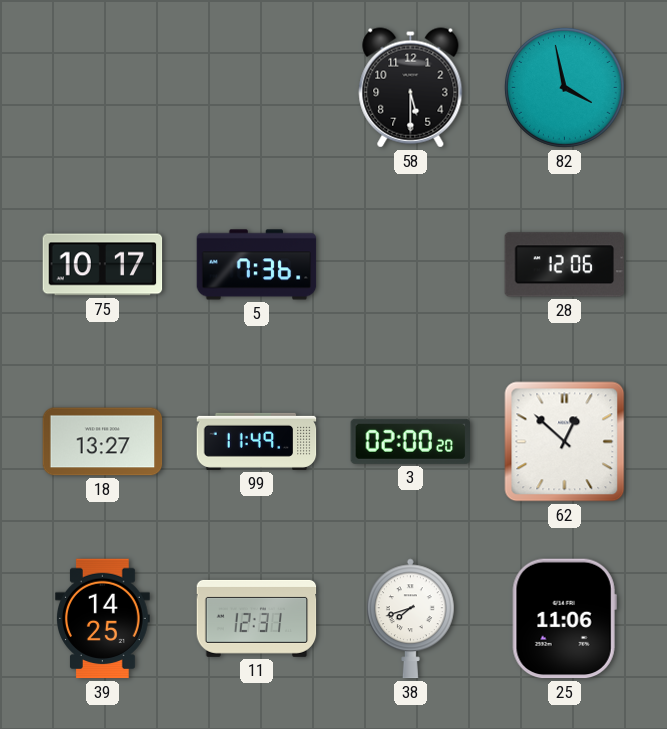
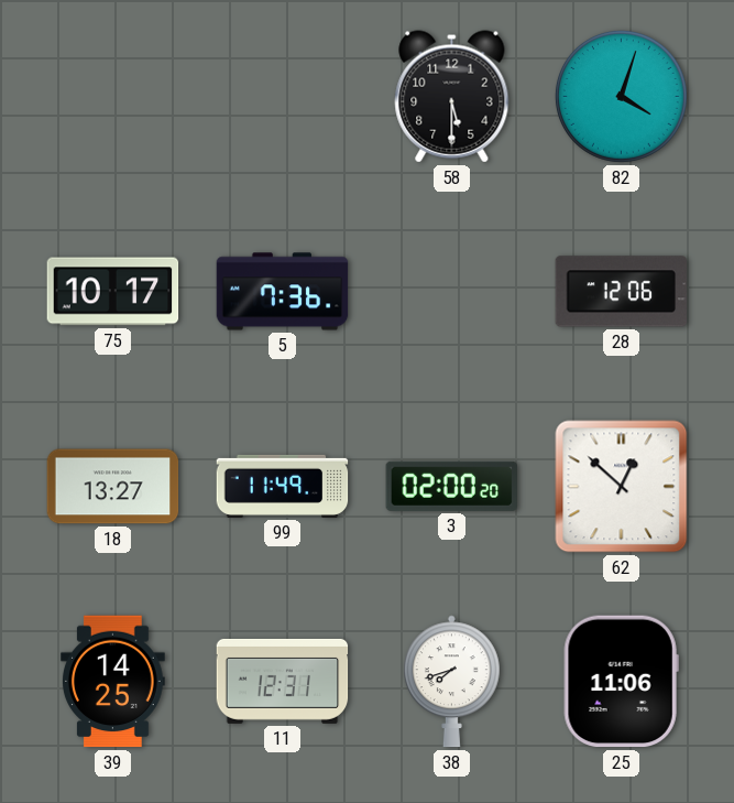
82: 3:58 -> 4:03 (621, 96)
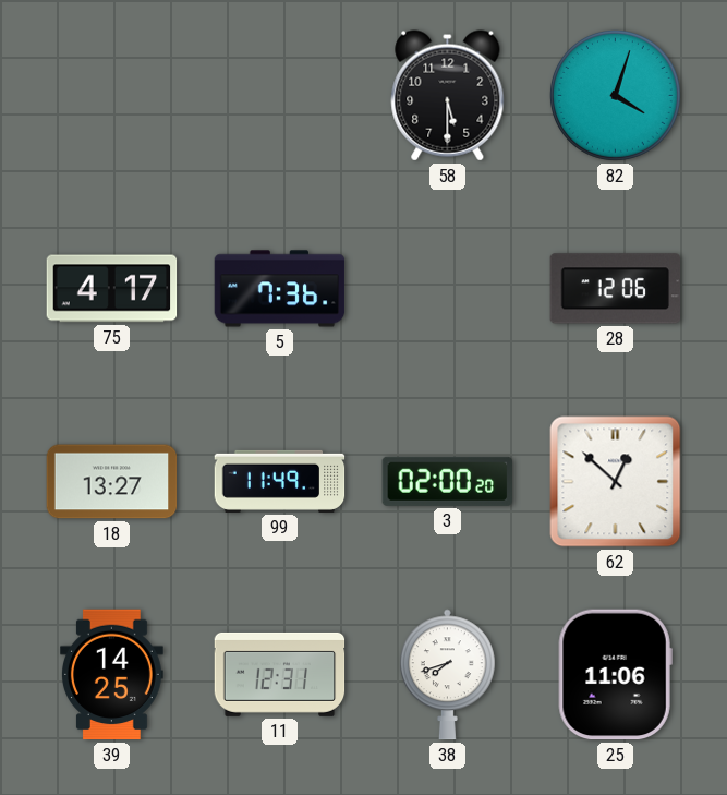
75: 10:17 -> 4:17 (112, 289)
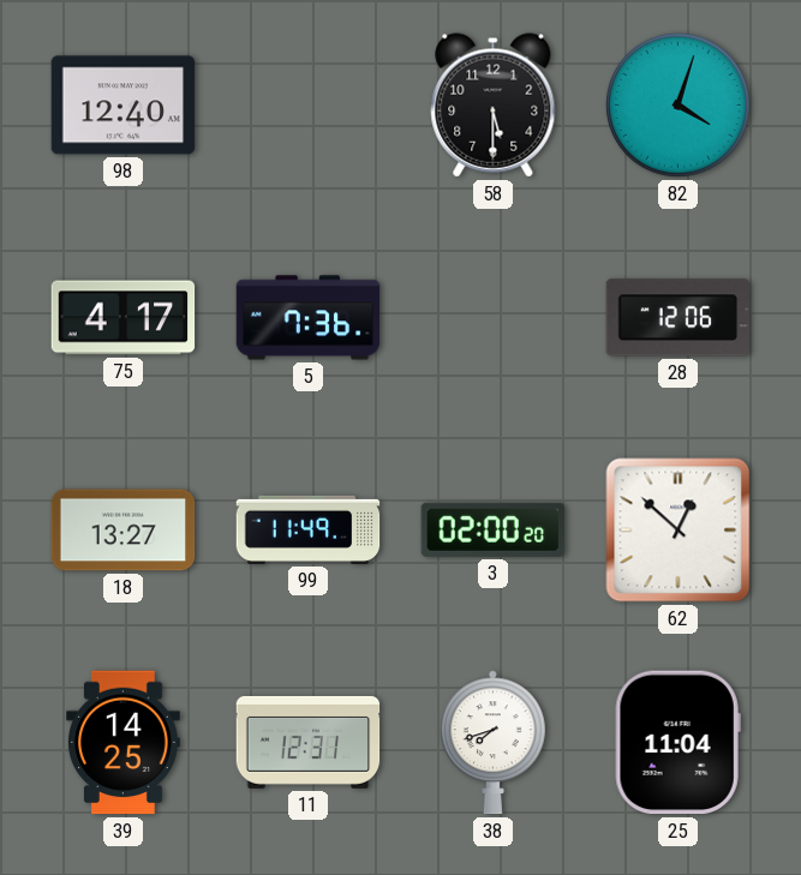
98: none -> 12:40 (124, 106)
25: 11:06 -> 11:04 (677, 743)
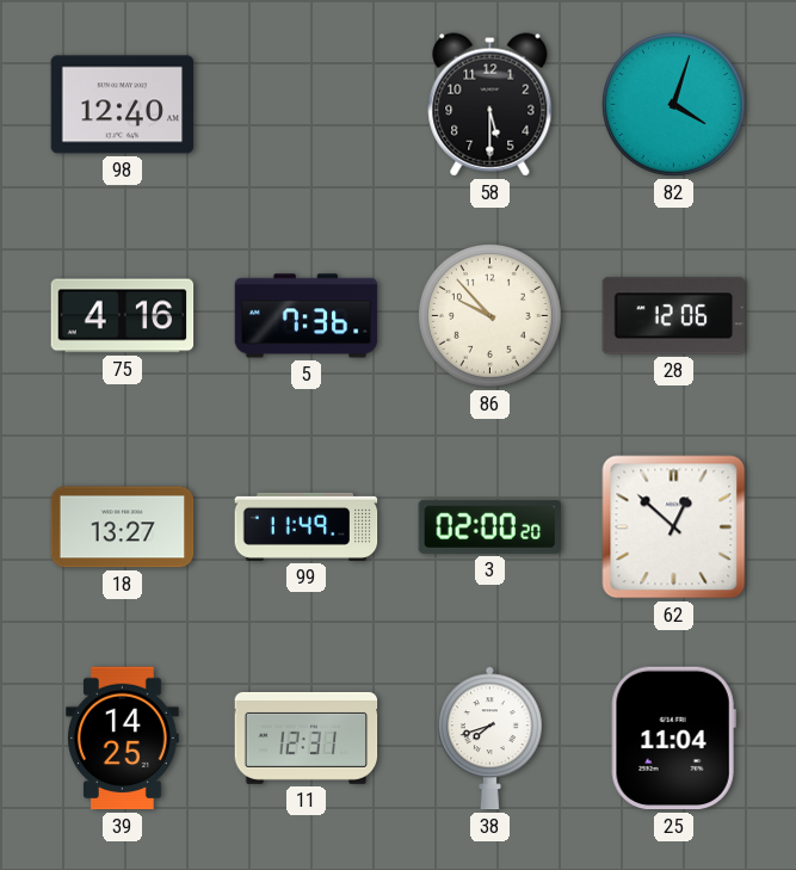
75: 4:17 -> 4:16 (123, 316)
86: none -> 9:53 (489, 315)
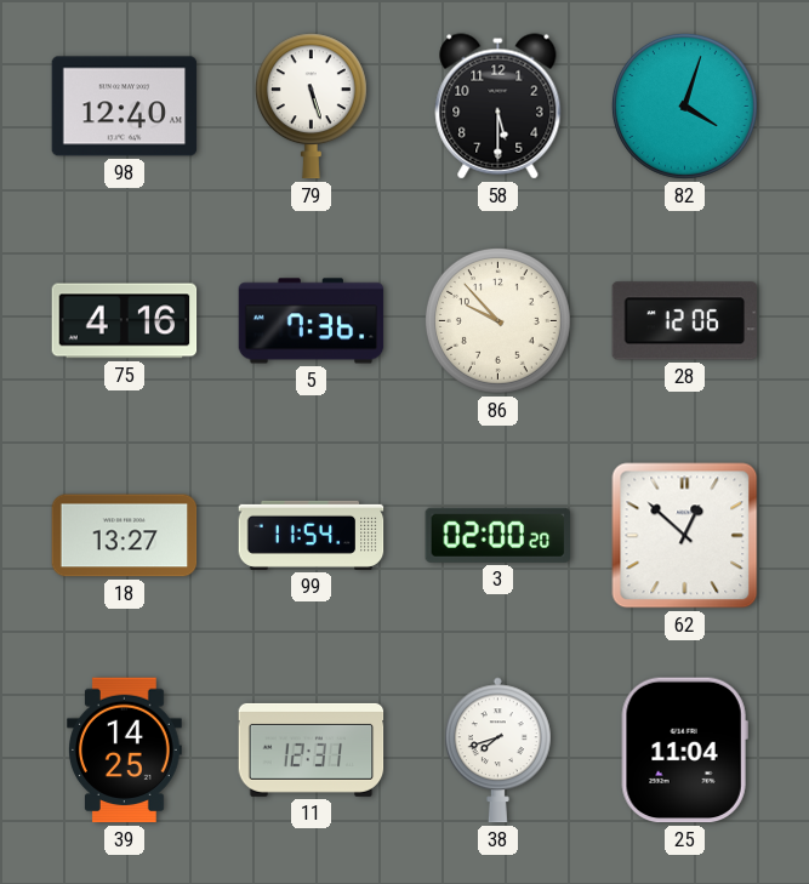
79: none -> 5:27 (311, 107)
99: 11:49 -> 11:54 (312, 535)
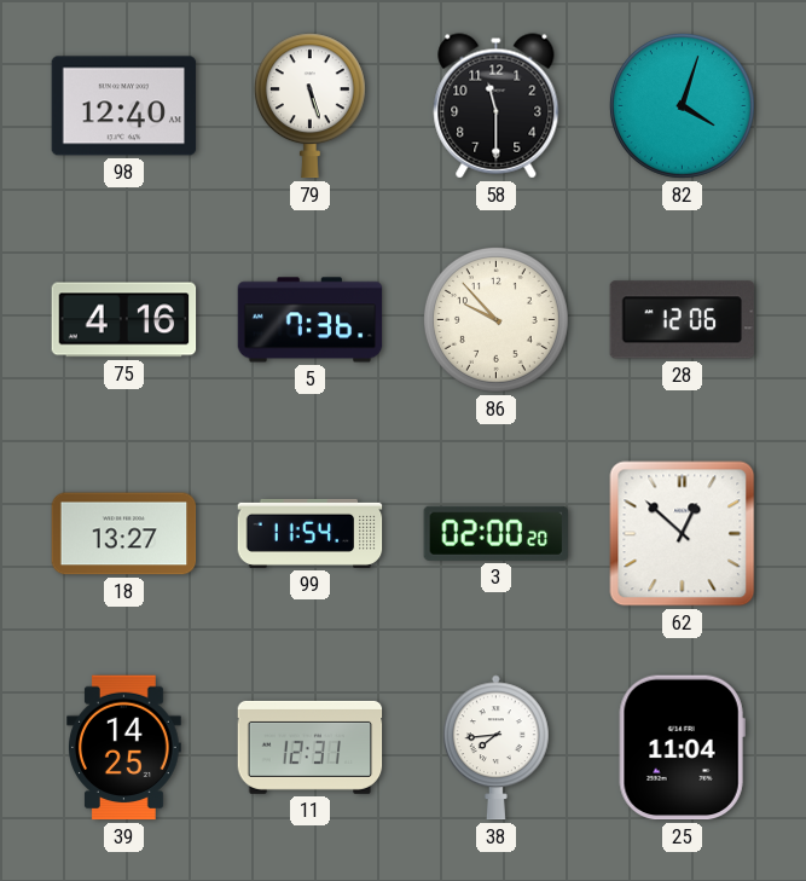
58: 5:30 -> 11:30 (497, 106)
38: 7:42 -> 7:44 (495, 748)
